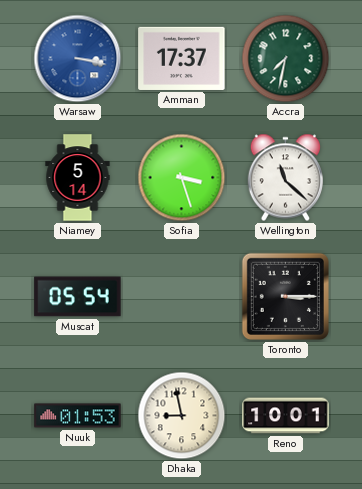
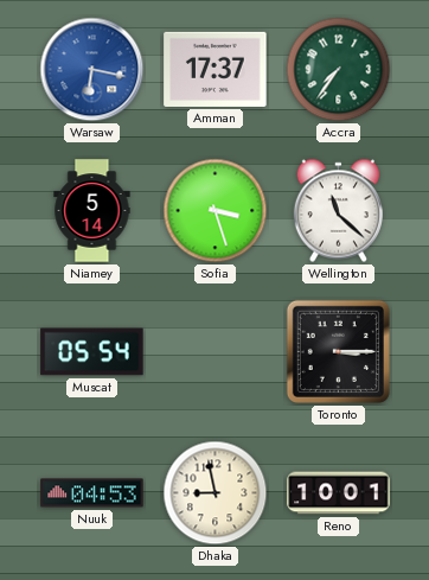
Warsaw: 3:17 -> 6:17 (92, 70)
Accra: 7:32 -> 7:36 (339, 70)
Nuuk: 01:53 -> 04:53 (92, 493)
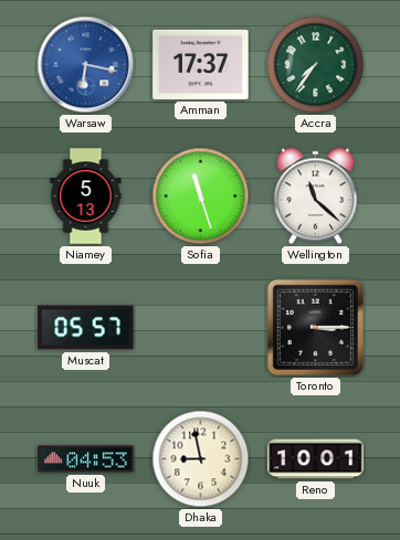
Niamey: 5:14 -> 5:13 (86, 197)
Sofia: 3:27 -> 11:27 (201, 197)
Muscat: 05:54 -> 05:57 (86, 328)
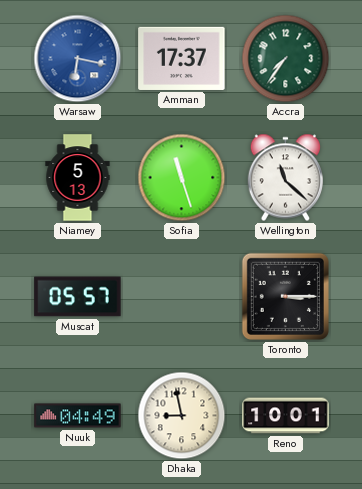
Nuuk: 04:53 -> 04:49 (78, 416)
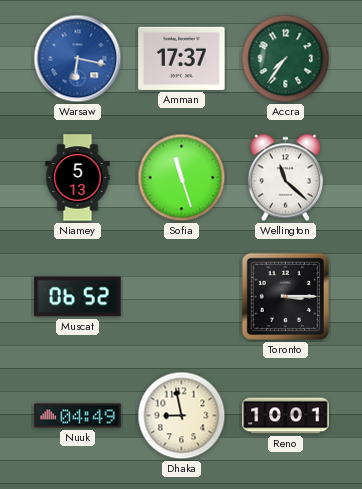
Muscat: 05:57 -> 06:52 (78, 297)
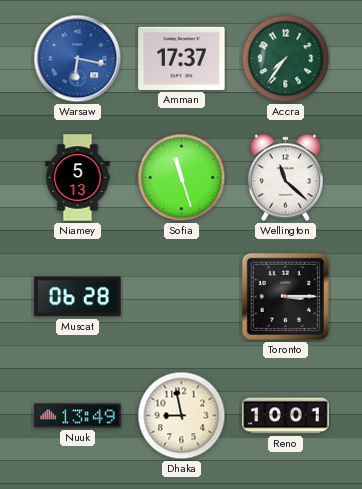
Muscat: 06:52 -> 06:28 (78, 297)
Nuuk: 04:49 -> 13:49 (78, 416)
